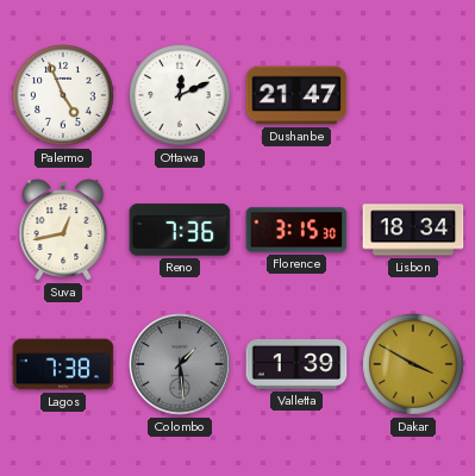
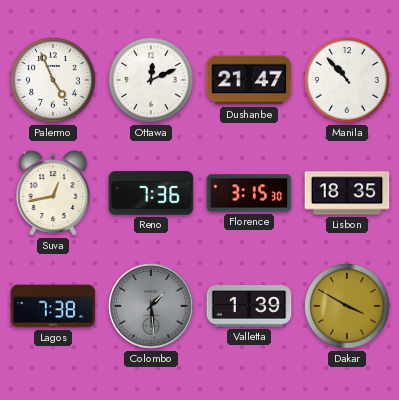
Manila: none -> 10:53 (347, 80)
Lisbon: 18:34 -> 18:35 (347, 193)
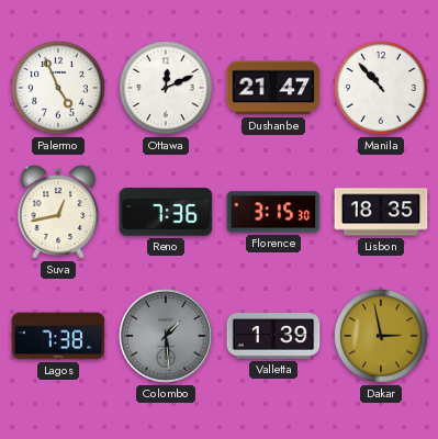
Dakar: 3:50 -> 2:58 (381, 336)
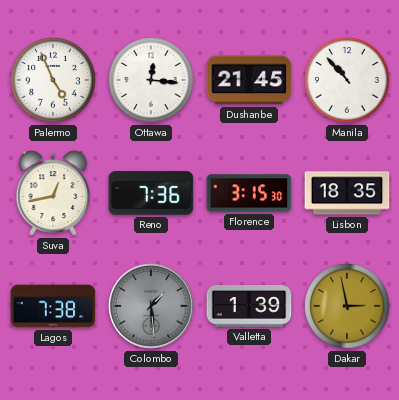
Ottawa: 12:11 -> 12:16 (151, 80)
Dushanbe: 21:47 -> 21:45 (249, 80)
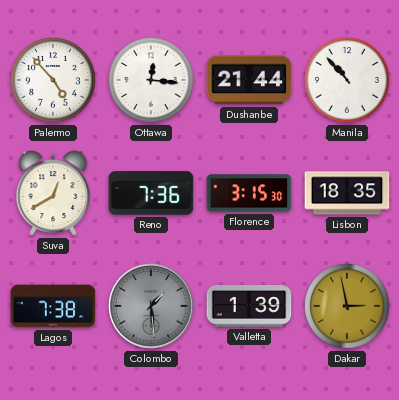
Palermo: 4:56 -> 4:53 (53, 80)
Dushanbe: 21:45 -> 21:44 (249, 80)
Suva: 12:43 -> 12:40 (53, 193)
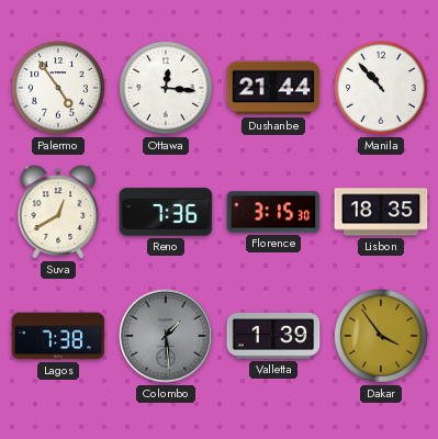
Palermo: 4:53 -> 4:54 (58, 88)
Dakar: 2:58 -> 3:54 (381, 336)
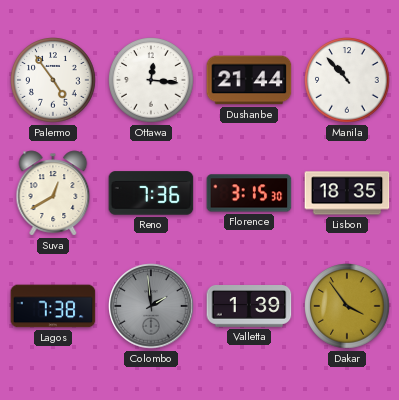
Colombo: 1:29 -> 1:59 (151, 306)
